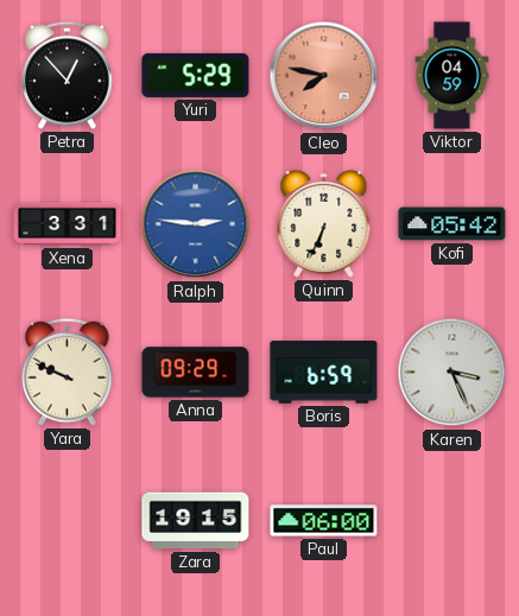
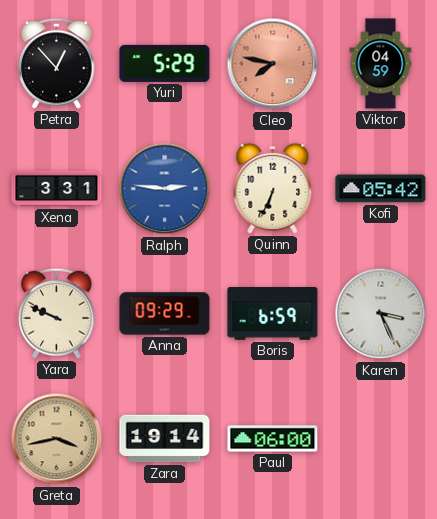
Greta: none -> 3:43 (57, 439)
Zara: 19:15 -> 19:14 (165, 439)
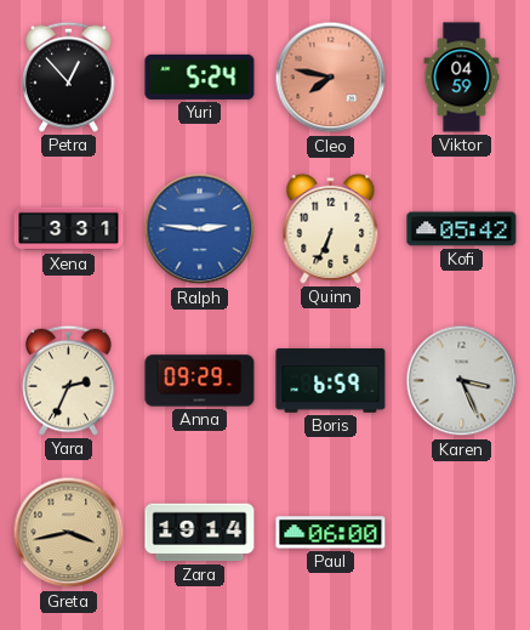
Yuri: 5:29 -> 5:24 (200, 76)
Yara: 9:49 -> 2:34 (69, 380)
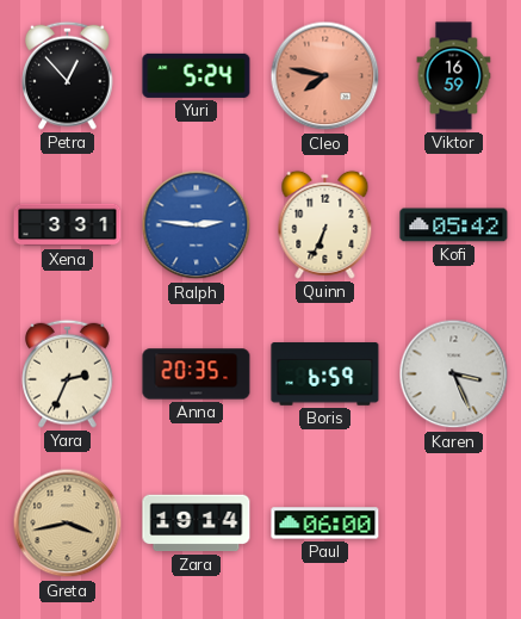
Viktor: 04:59 -> 16:59 (454, 76)
Anna: 09:29 -> 20:35 (197, 375)
